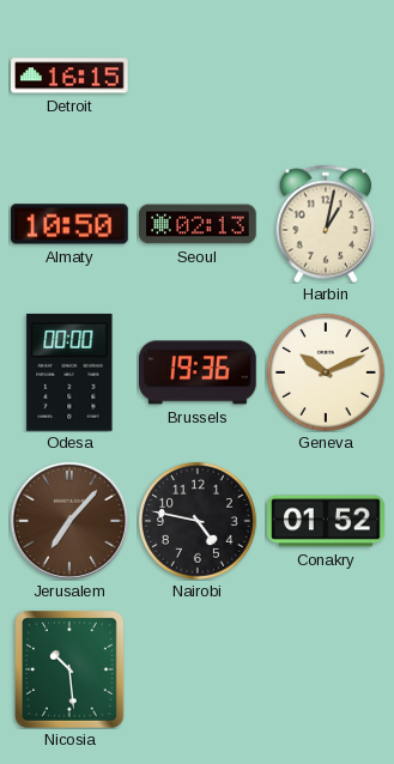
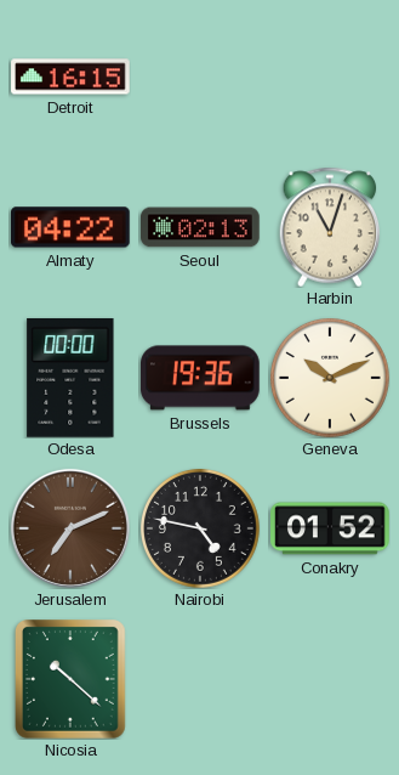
Almaty: 10:50 -> 04:22 (72, 227)
Harbin: 1:02 -> 11:03 (330, 227)
Jerusalem: 7:07 -> 7:11 (70, 528)
Nicosia: 10:29 -> 10:22 (72, 680)
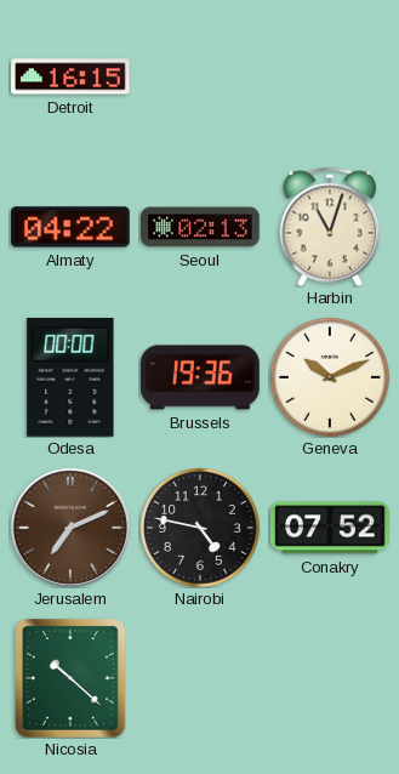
Conakry: 01:52 -> 07:52 (330, 528)
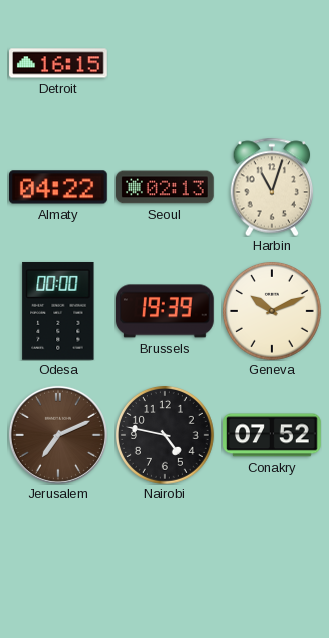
Brussels: 19:36 -> 19:39 (166, 311)
Nicosia: 10:22 -> none (72, 679)
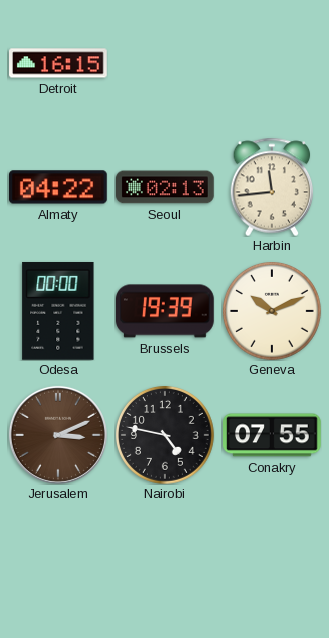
Harbin: 11:03 -> 11:44 (272, 187)
Jerusalem: 7:11 -> 3:11 (58, 435)
Conakry: 07:52 -> 07:55 (272, 435)
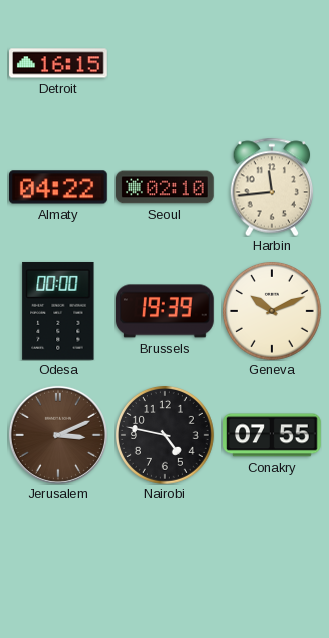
Seoul: 02:13 -> 02:10 (166, 187)
